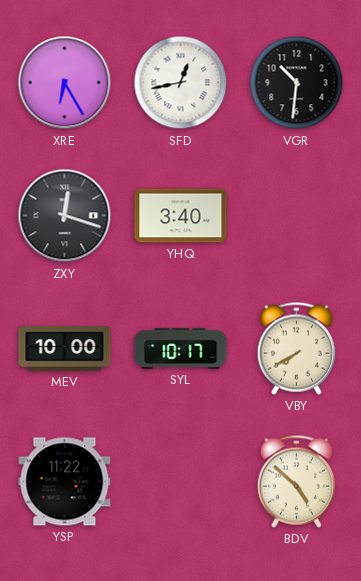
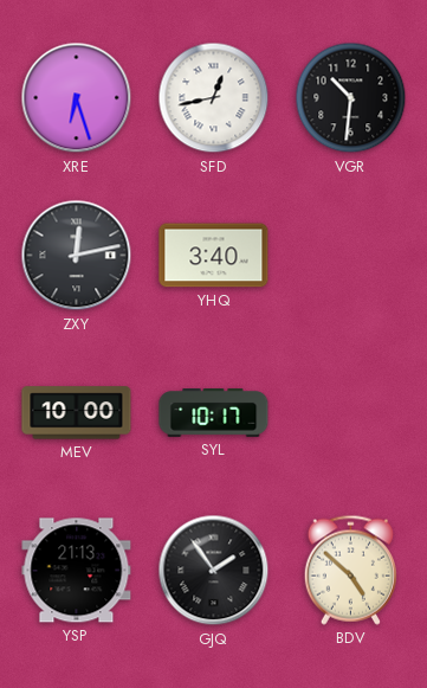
XRE: 6:25 -> 6:27 (77, 98)
ZXY: 12:18 -> 12:13 (77, 256)
VBY: 7:40 -> none (296, 348)
YSP: 11:22 -> 21:13 (77, 571)
GJQ: none -> 1:54 (214, 571)
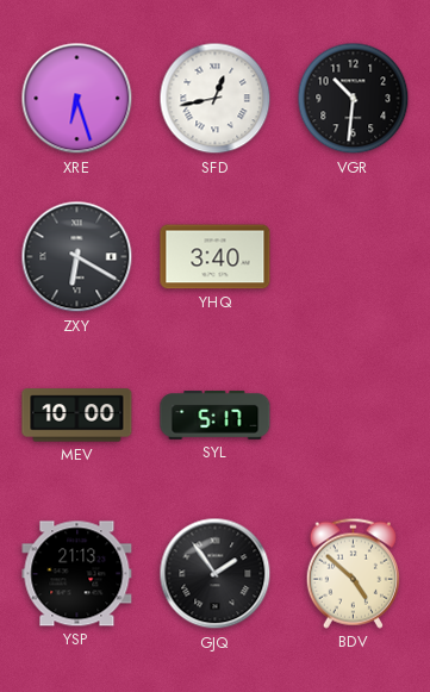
ZXY: 12:13 -> 6:20 (77, 257)
SYL: 10:17 -> 5:17 (216, 416)
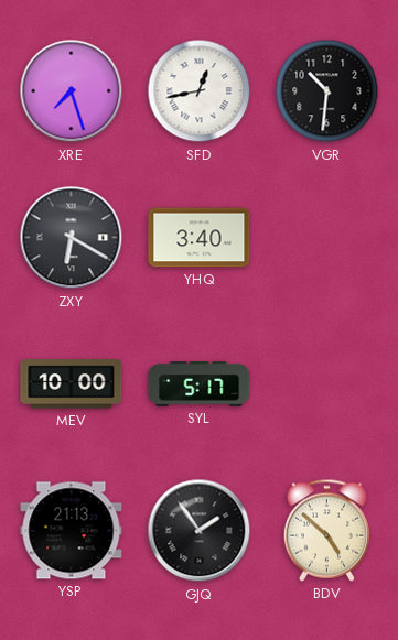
XRE: 6:27 -> 7:27 (72, 91)
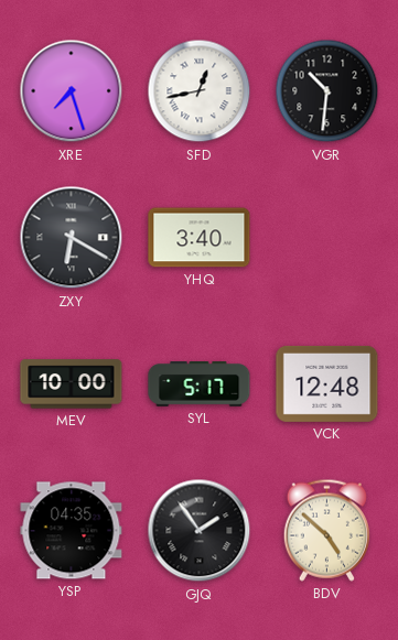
VCK: none -> 12:48 (327, 383)
YSP: 21:13 -> 04:35 (72, 531)
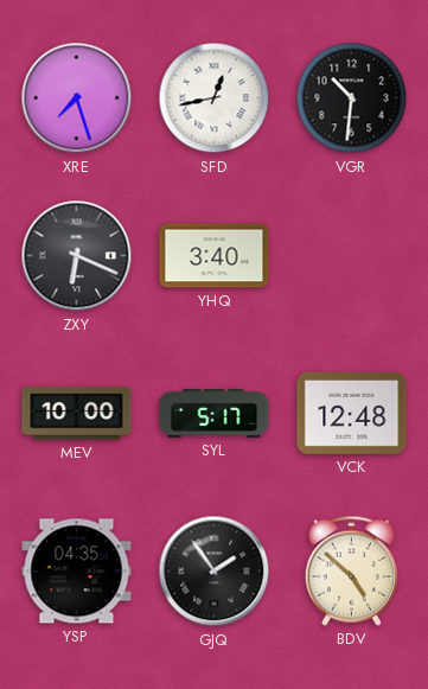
ZXY: 6:20 -> 6:19 (77, 256)
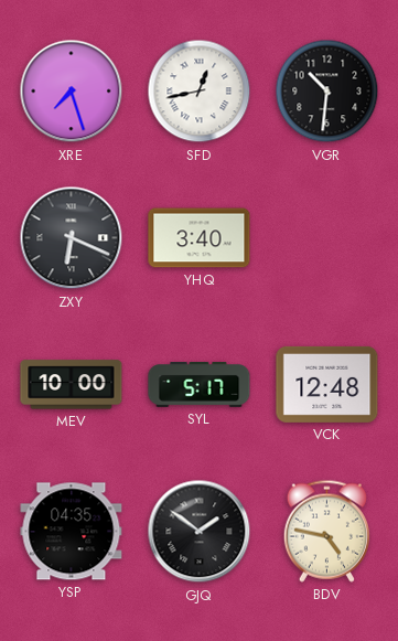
GJQ: 1:54 -> 1:51 (200, 532)
BDV: 4:52 -> 4:47 (326, 531)
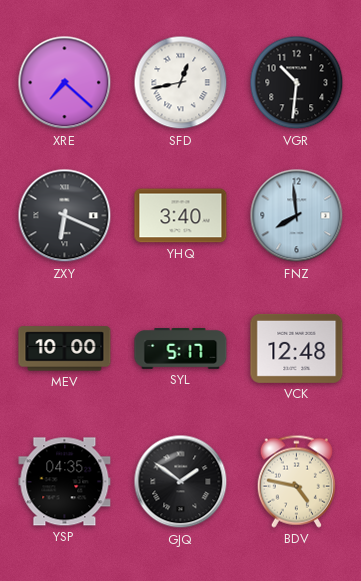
XRE: 7:27 -> 7:22 (65, 83)
FNZ: none -> 7:59 (297, 216)
